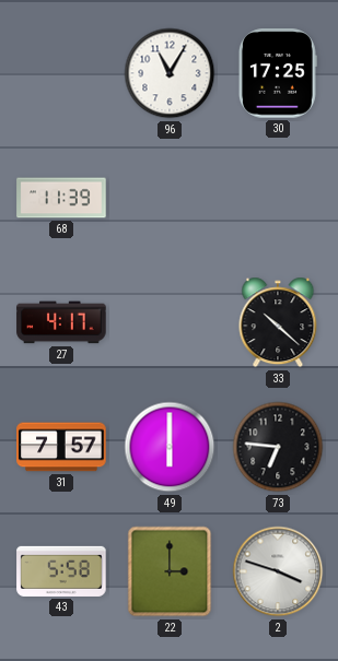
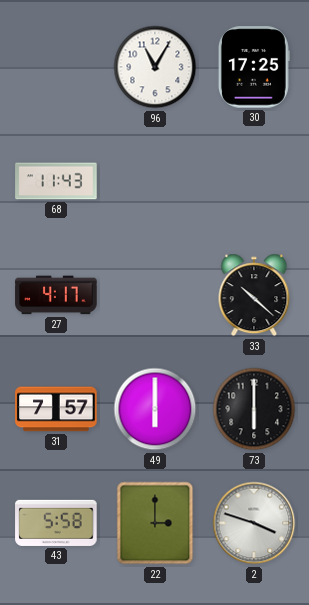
68: 11:39 -> 11:43 (56, 181)
73: 6:46 -> 6:00 (254, 409)
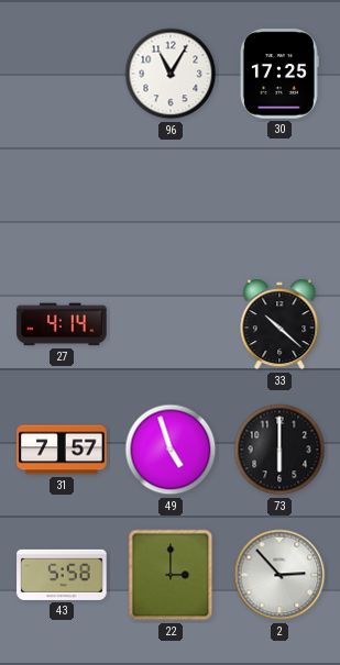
68: 11:43 -> none (56, 181)
27: 4:17 -> 4:14 (62, 324)
49: 6:00 -> 4:57 (171, 450)
2: 3:48 -> 2:53 (279, 575)
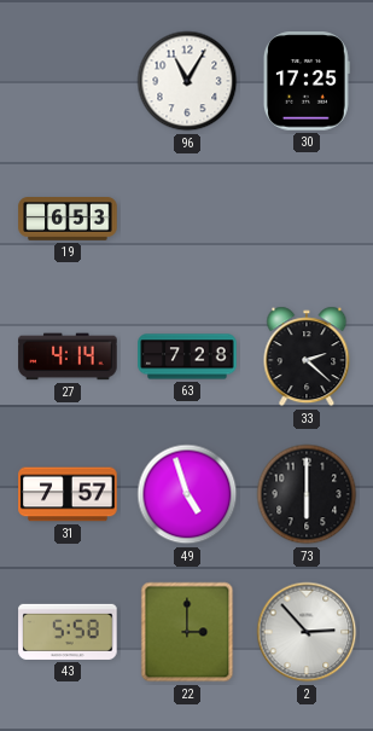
19: none -> 6:53 (68, 219)
63: none -> 7:28 (187, 356)
33: 10:22 -> 2:22 (307, 356)
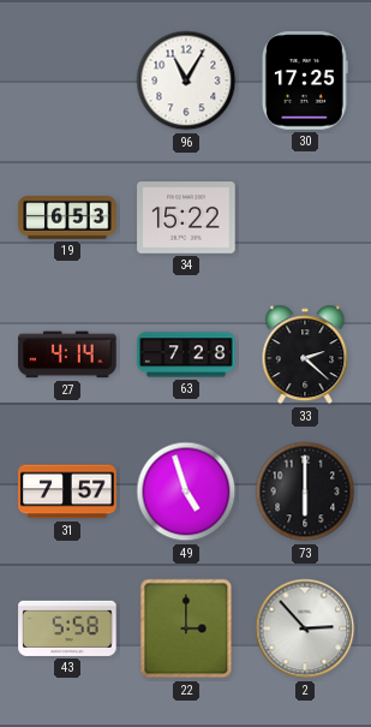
34: none -> 15:22 (186, 217)
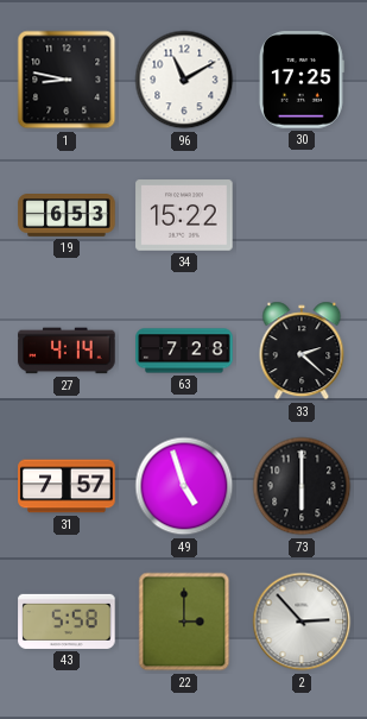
1: none -> 8:47 (67, 80)
96: 11:05 -> 11:10 (184, 80)
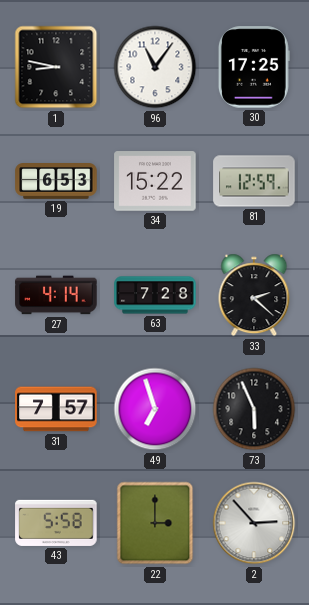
96: 11:10 -> 11:06 (155, 67)
81: none -> 12:59 (254, 181)
49: 4:57 -> 6:57 (155, 409)
73: 6:00 -> 5:56 (254, 409)
